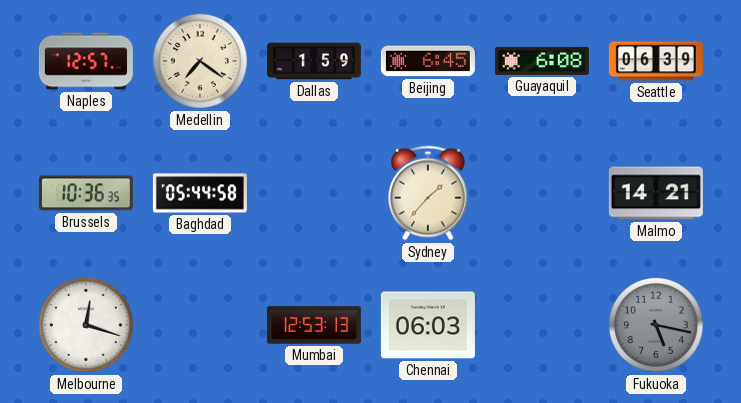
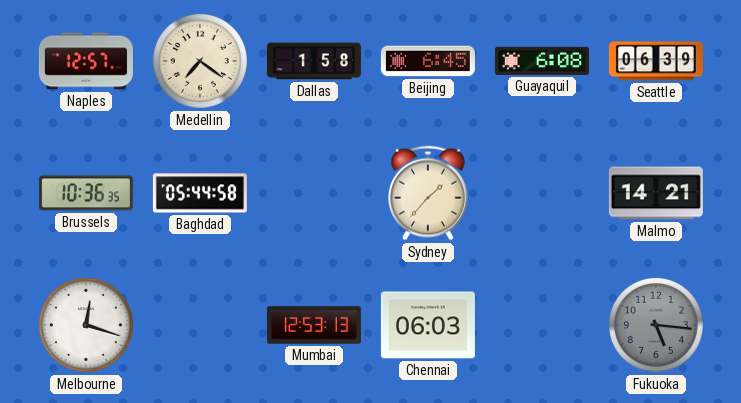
Dallas: 1:59 -> 1:58 (314, 61)
Fukuoka: 5:17 -> 5:16 (656, 325)
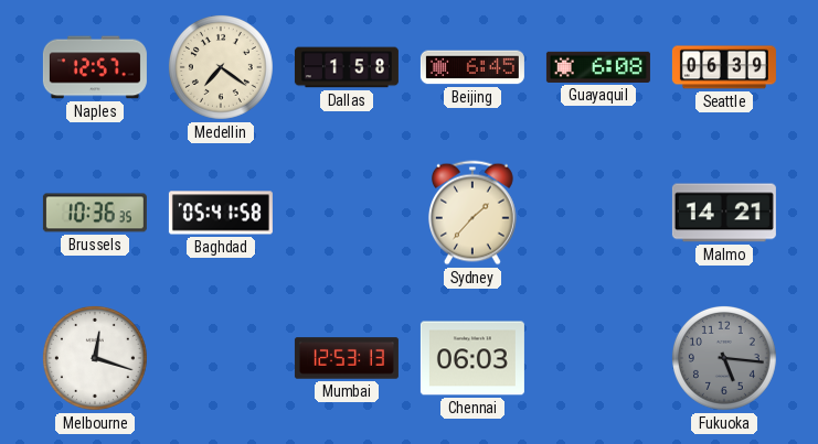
Baghdad: 05:44 -> 05:41 (221, 213)
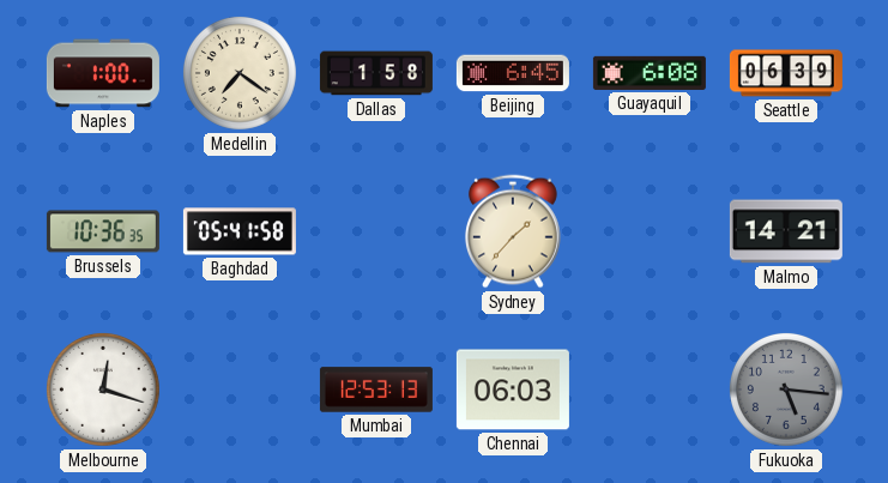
Naples: 12:57 -> 1:00 (103, 73)
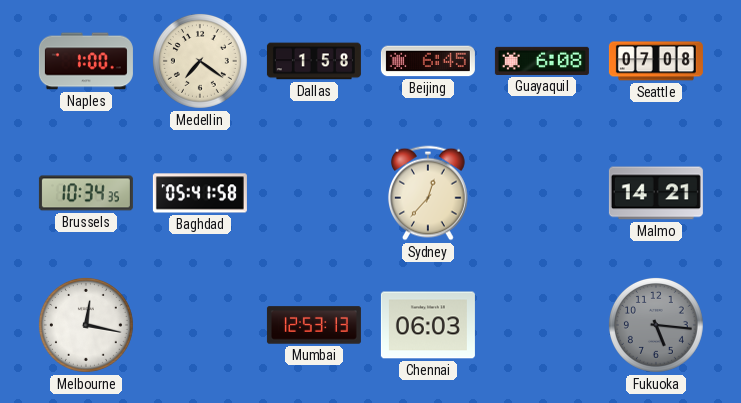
Seattle: 06:39 -> 07:08 (656, 61)
Brussels: 10:36 -> 10:34 (86, 193)
Sydney: 1:37 -> 12:37 (428, 193)
Melbourne: 12:18 -> 12:17 (86, 325)
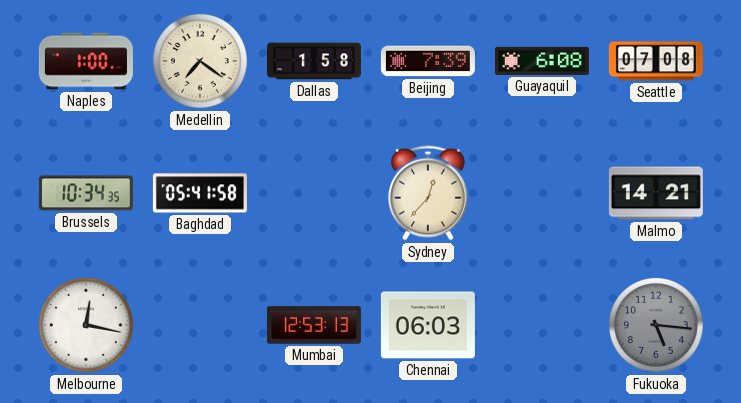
Beijing: 6:45 -> 7:39 (428, 61)
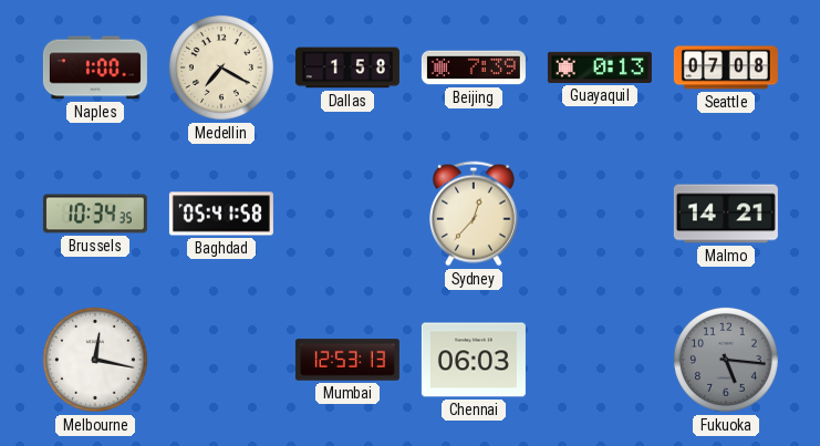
Medellin: 7:21 -> 7:20 (221, 68)
Guayaquil: 6:08 -> 0:13 (600, 68)
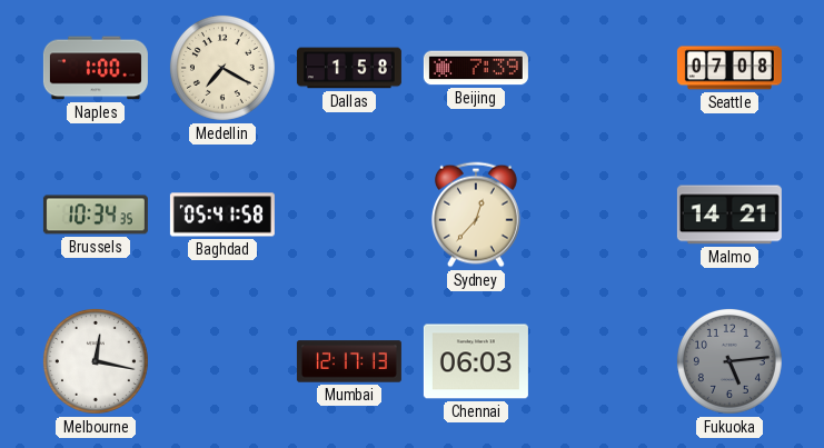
Guayaquil: 0:13 -> none (600, 68)
Mumbai: 12:53 -> 12:17 (349, 361)
Fukuoka: 5:16 -> 5:14 (729, 361)
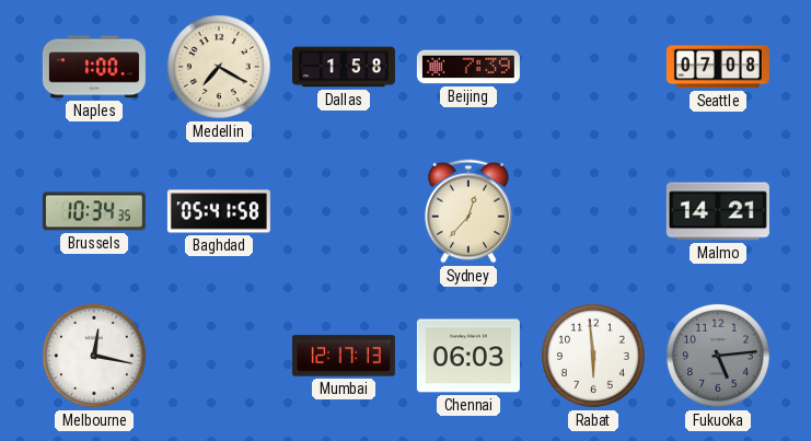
Rabat: none -> 5:59 (593, 356)
